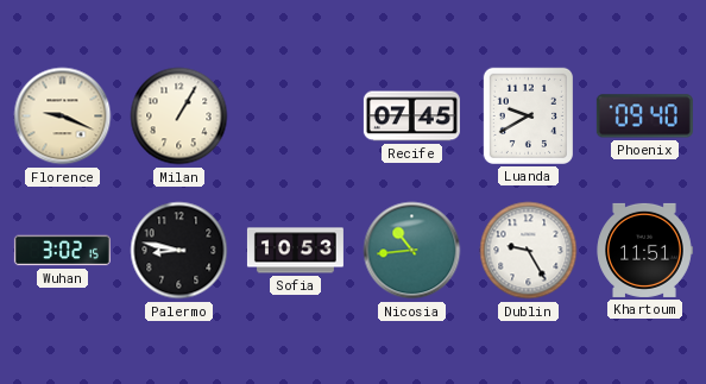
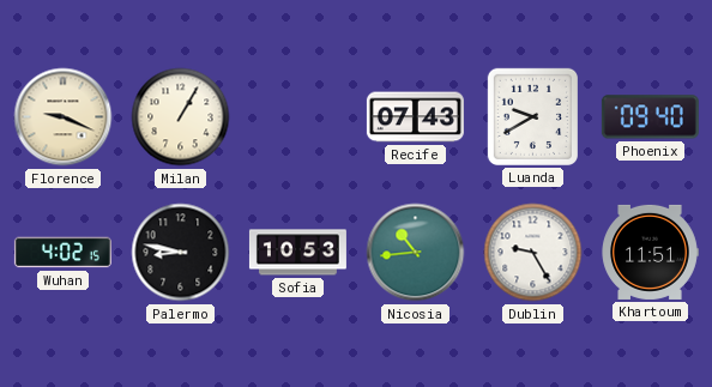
Recife: 07:45 -> 07:43 (415, 117)
Wuhan: 3:02 -> 4:02 (62, 253)
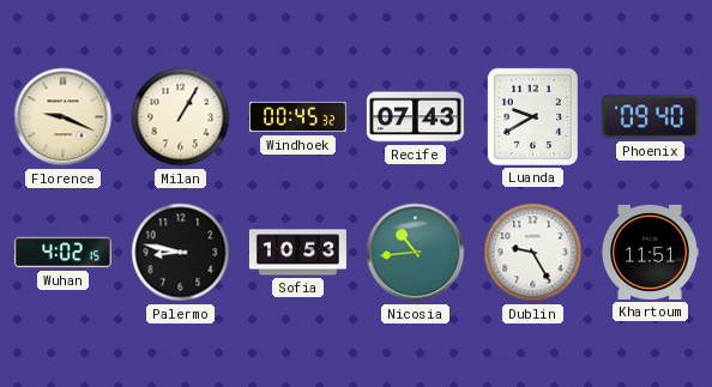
Windhoek: none -> 00:45 (297, 117)
